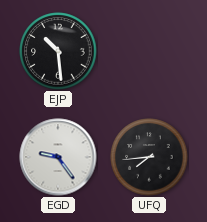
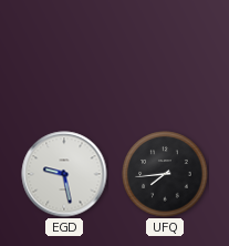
EJP: 10:29 -> none (58, 51)
EGD: 9:24 -> 9:28 (64, 174)
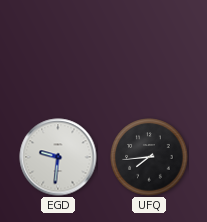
EGD: 9:28 -> 9:31 (58, 157)
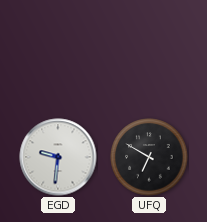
UFQ: 7:44 -> 6:50 (149, 157)
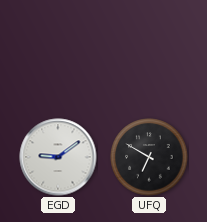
EGD: 9:31 -> 9:09 (58, 157)
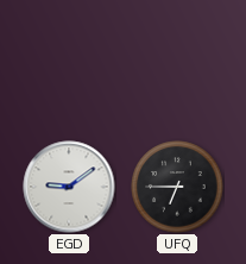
UFQ: 6:50 -> 6:45 (177, 187)
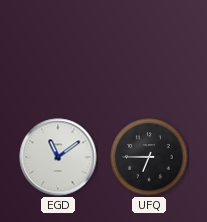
EGD: 9:09 -> 11:09 (58, 157)
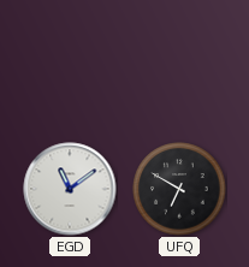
UFQ: 6:45 -> 6:50 (179, 189)
